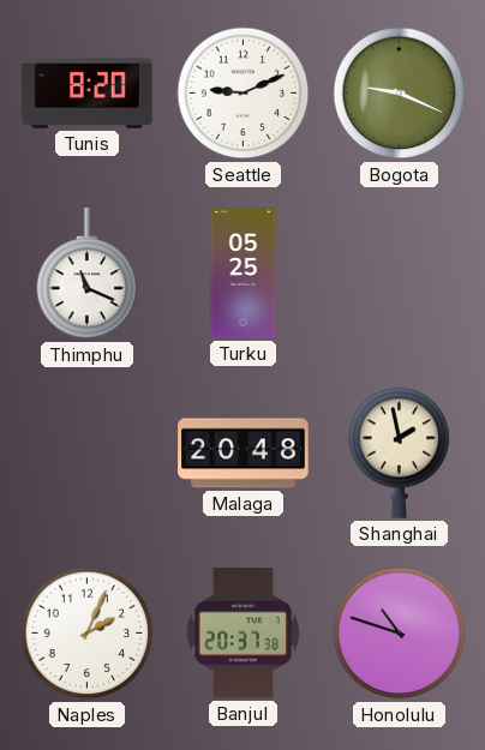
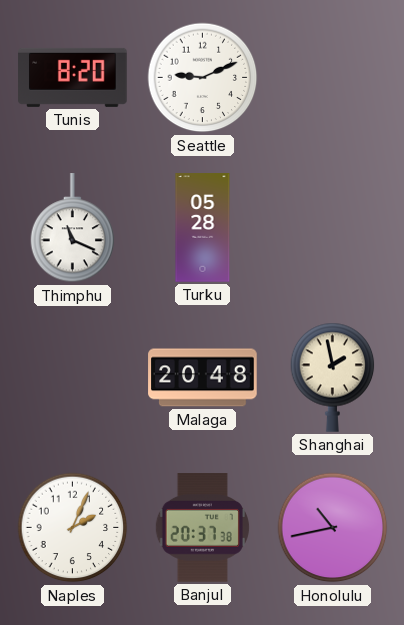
Bogota: 9:19 -> none (400, 94)
Turku: 05:25 -> 05:28 (203, 228)
Honolulu: 10:48 -> 10:43 (333, 528)
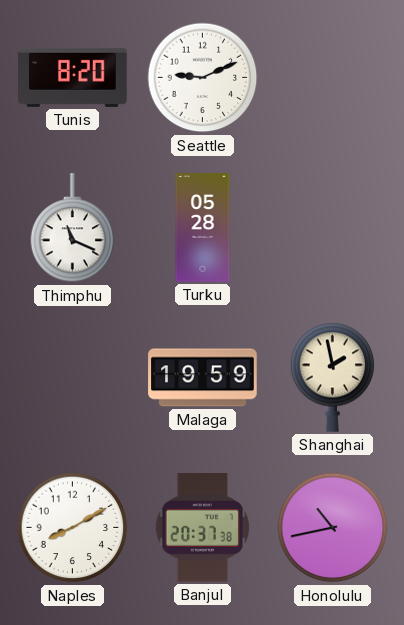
Malaga: 20:48 -> 19:59 (203, 378)
Naples: 2:04 -> 8:10 (73, 528)
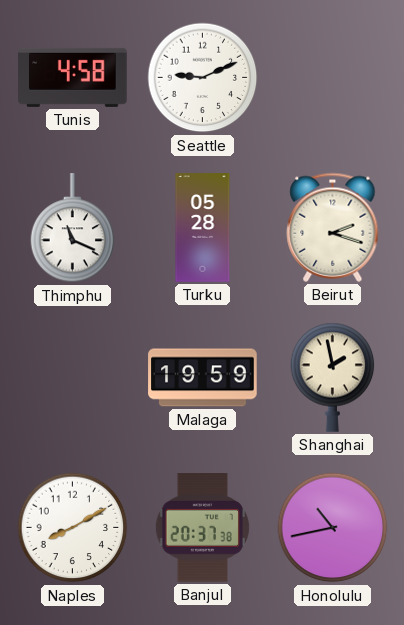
Tunis: 8:20 -> 4:58 (73, 77)
Beirut: none -> 2:18 (333, 227)
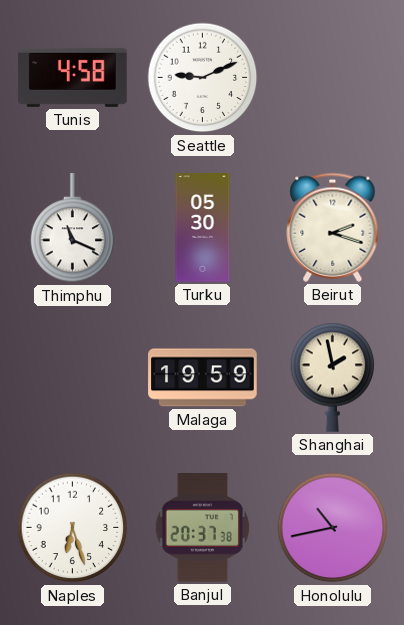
Turku: 05:28 -> 05:30 (203, 228)
Naples: 8:10 -> 6:27 (73, 528)
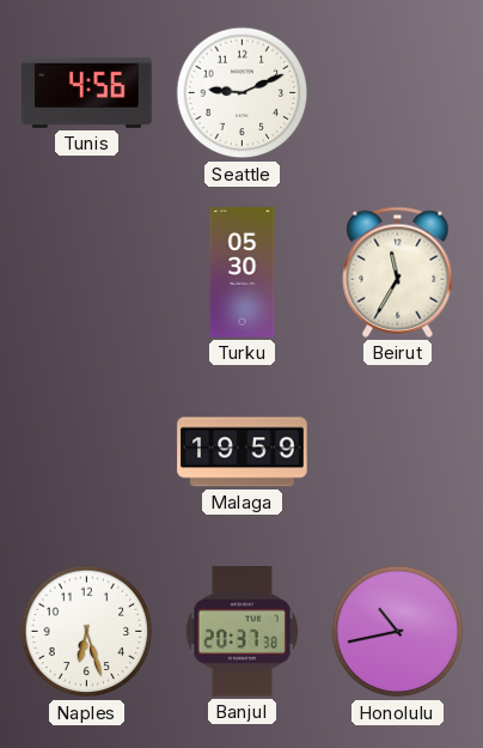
Tunis: 4:58 -> 4:56 (87, 92)
Thimphu: 11:19 -> none (73, 228)
Beirut: 2:18 -> 11:35 (398, 272)
Shanghai: 1:58 -> none (333, 377)
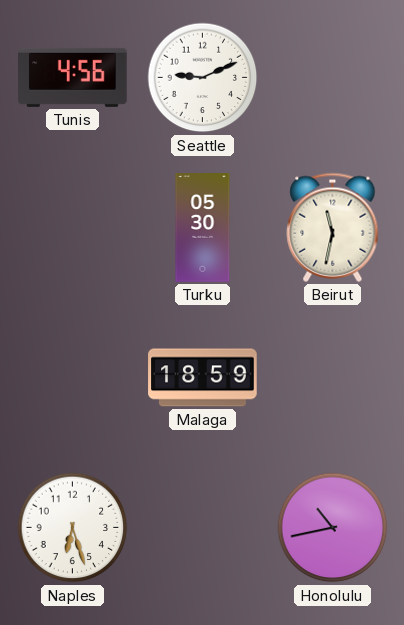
Beirut: 11:35 -> 11:32 (333, 227)
Malaga: 19:59 -> 18:59 (203, 378)
Banjul: 20:37 -> none (241, 632)
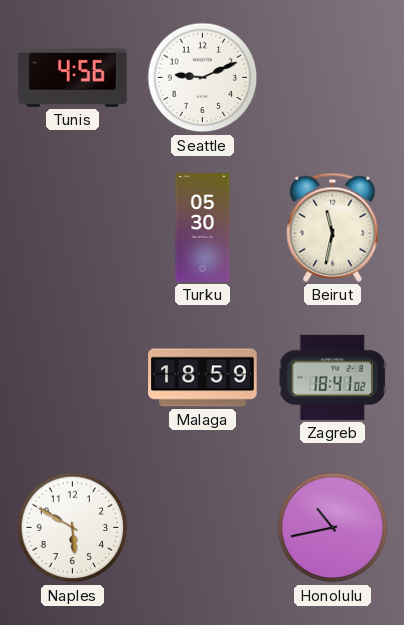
Zagreb: none -> 18:41 (332, 377)
Naples: 6:27 -> 5:50 (73, 528)
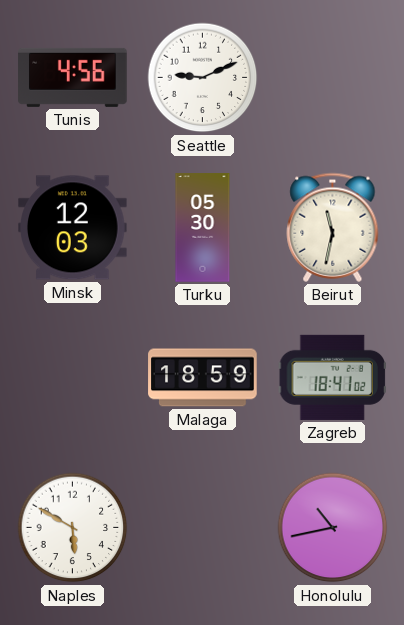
Minsk: none -> 12:03 (73, 228)
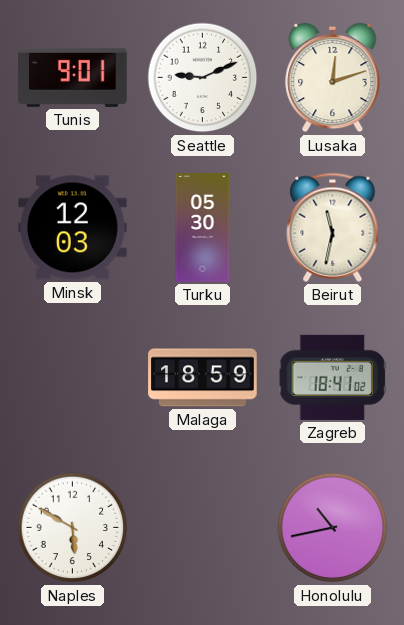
Tunis: 4:56 -> 9:01 (73, 77)
Lusaka: none -> 12:12 (333, 78)
